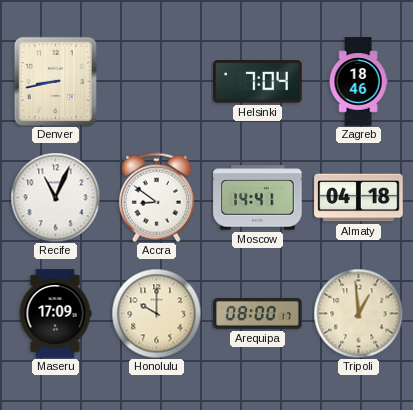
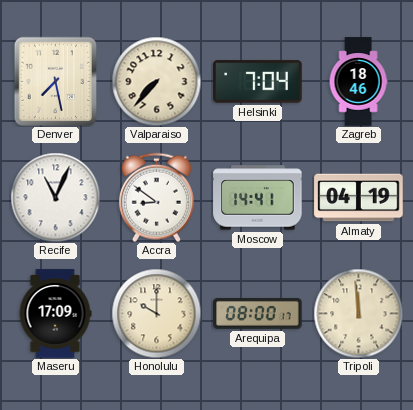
Denver: 8:43 -> 7:28 (55, 81)
Valparaiso: none -> 7:37 (156, 81)
Almaty: 04:18 -> 04:19 (359, 198)
Tripoli: 12:59 -> 11:59 (358, 313)
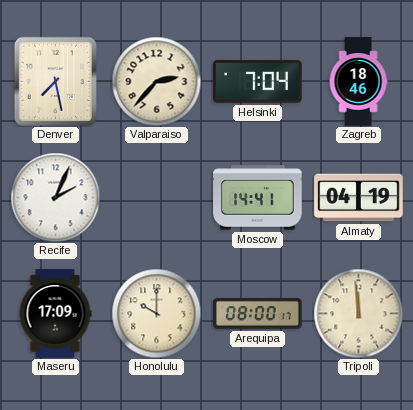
Valparaiso: 7:37 -> 2:37 (156, 81)
Recife: 11:04 -> 2:04 (55, 197)
Accra: 8:51 -> none (156, 197)
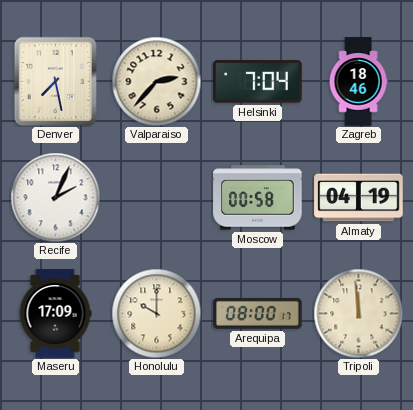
Moscow: 14:41 -> 00:58 (258, 198)
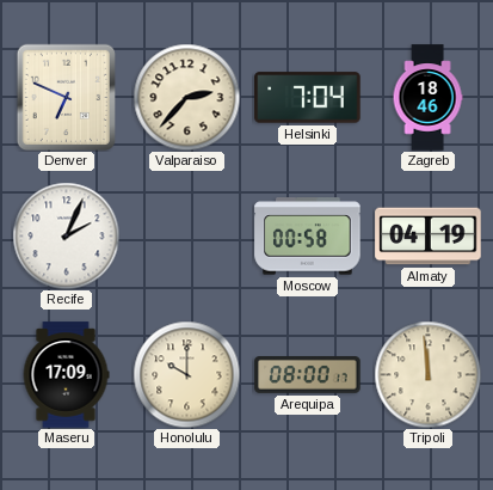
Denver: 7:28 -> 6:49 (66, 97)
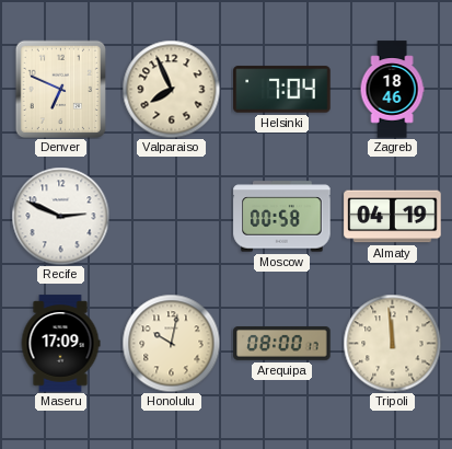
Valparaiso: 2:37 -> 7:56 (171, 89)
Recife: 2:04 -> 2:49 (60, 216)
Honolulu: 10:00 -> 10:02 (171, 343)
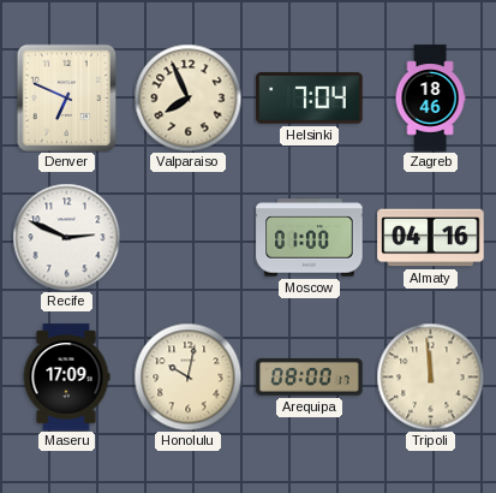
Moscow: 00:58 -> 01:00 (310, 238)
Almaty: 04:19 -> 04:16 (431, 238)
